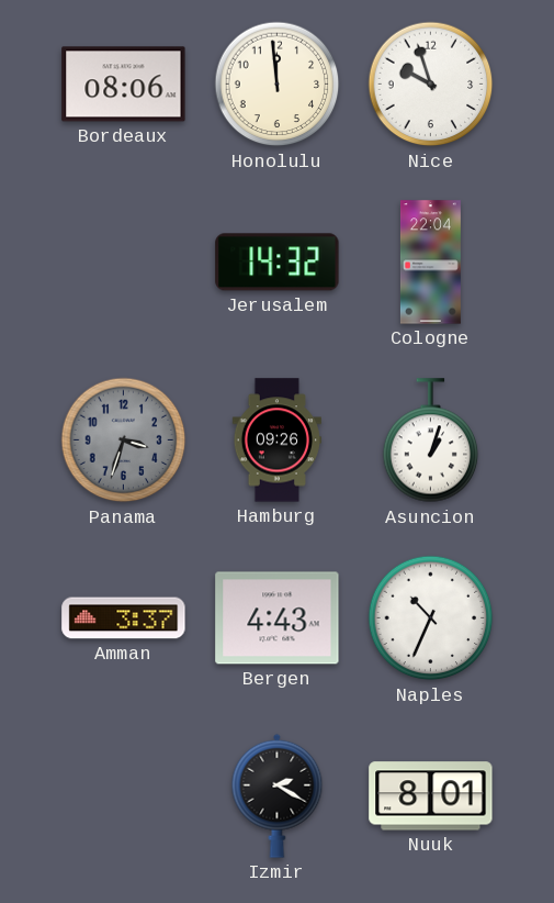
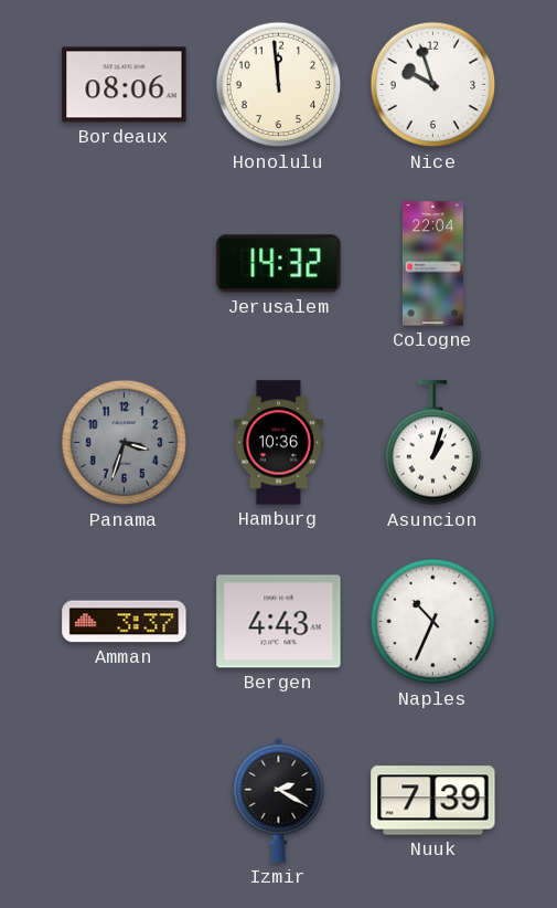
Hamburg: 09:26 -> 10:36 (278, 443)
Nuuk: 8:01 -> 7:39 (433, 801)
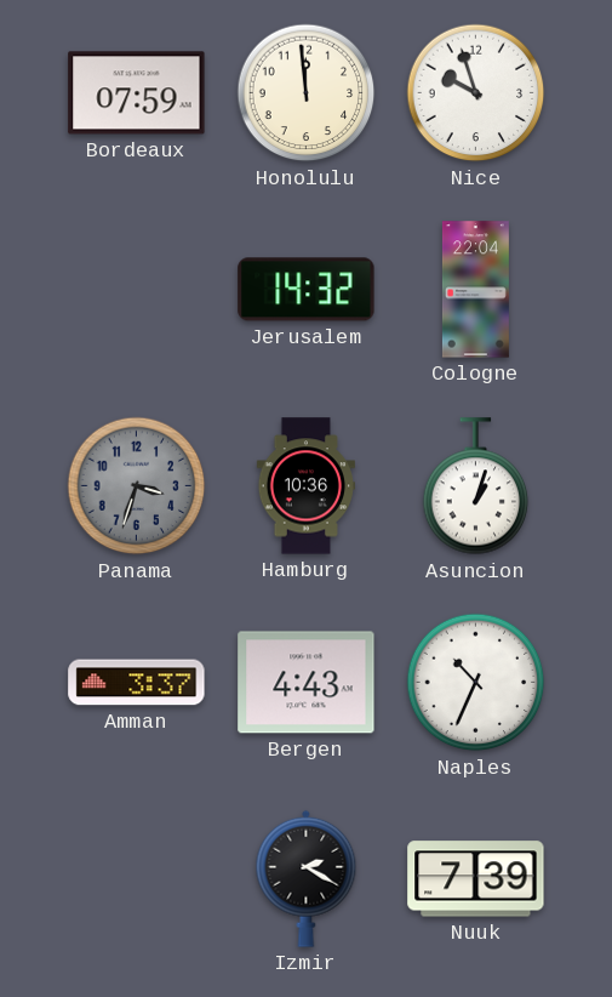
Bordeaux: 08:06 -> 07:59 (137, 93)
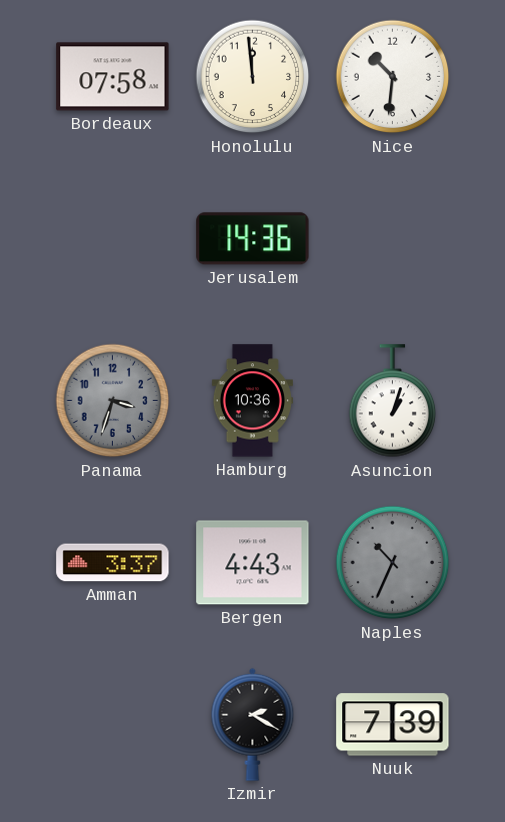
Bordeaux: 07:59 -> 07:58 (113, 77)
Nice: 9:57 -> 10:31 (393, 77)
Jerusalem: 14:32 -> 14:36 (253, 239)
Cologne: 22:04 -> none (475, 290)
Naples dial: white -> grey (393, 563)
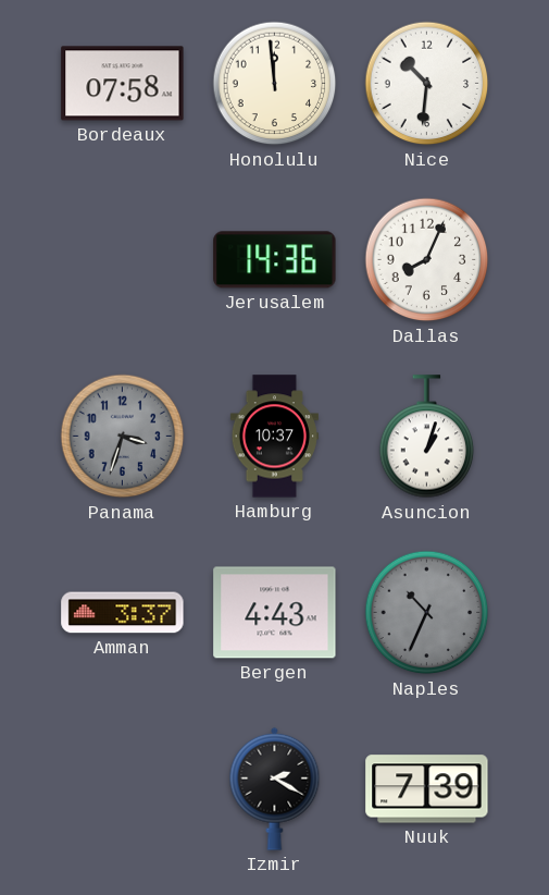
Dallas: none -> 8:04 (427, 260)
Hamburg: 10:36 -> 10:37 (274, 437)
